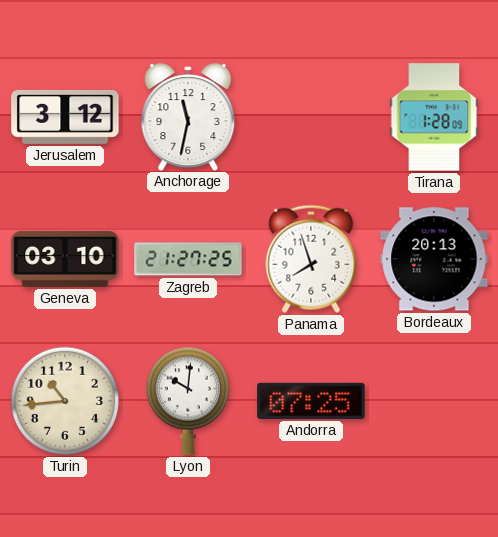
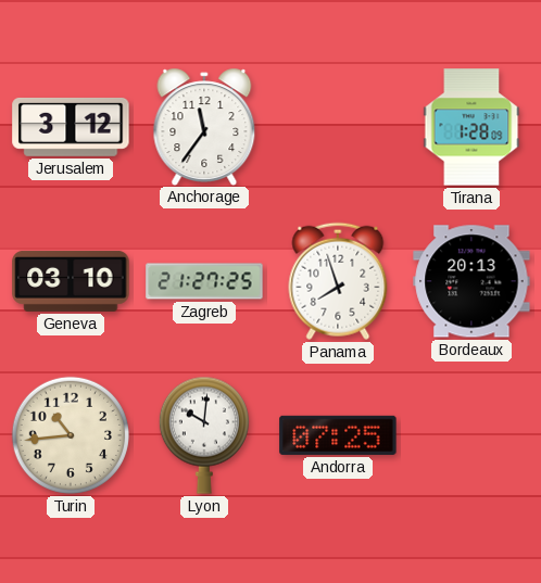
Anchorage: 11:32 -> 11:36 (204, 126)
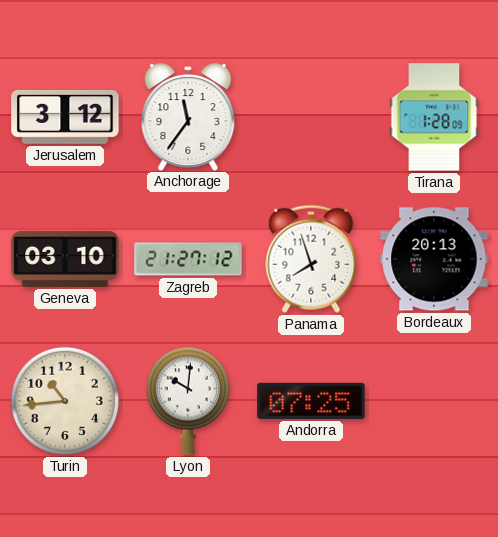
Zagreb: 21:27:25 -> 21:27:12 (188, 259)
